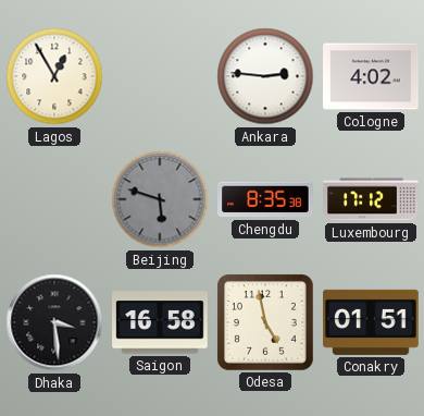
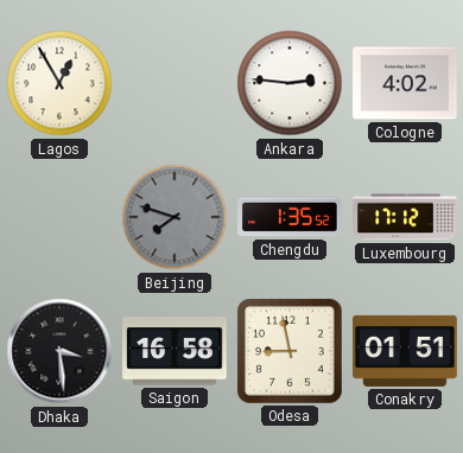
Beijing: 5:48 -> 7:48 (175, 217)
Chengdu: 8:35 -> 1:35 (291, 217)
Odesa: 4:58 -> 8:58 (290, 351)
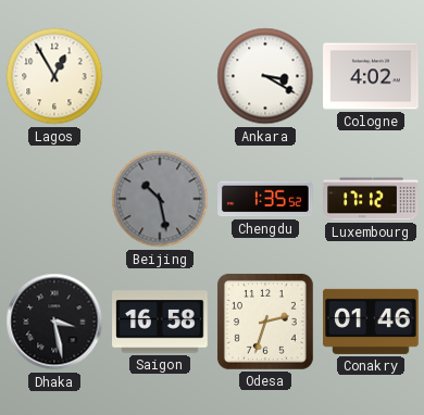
Ankara: 2:46 -> 3:20 (265, 76)
Beijing: 7:48 -> 10:28 (160, 199)
Dhaka: 3:29 -> 3:28 (54, 322)
Odesa: 8:58 -> 2:33 (265, 322)
Conakry: 01:51 -> 01:46 (371, 322)
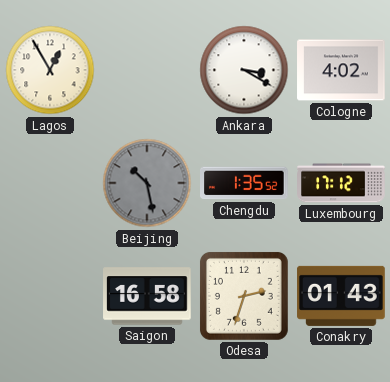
Dhaka: 3:28 -> none (54, 322)
Conakry: 01:46 -> 01:43 (341, 296)
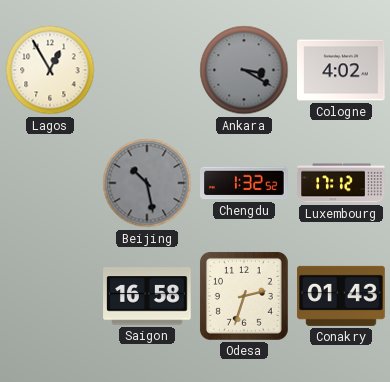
Ankara dial: white -> grey (244, 70)
Chengdu: 1:35 -> 1:32 (245, 183)
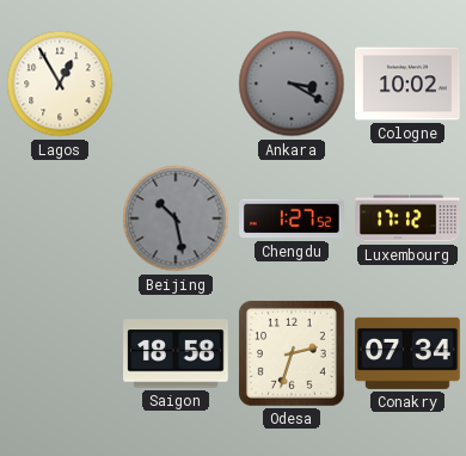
Cologne: 4:02 -> 10:02 (407, 84)
Chengdu: 1:32 -> 1:27 (293, 218)
Saigon: 16:58 -> 18:58 (176, 353)
Conakry: 01:43 -> 07:34 (407, 353)
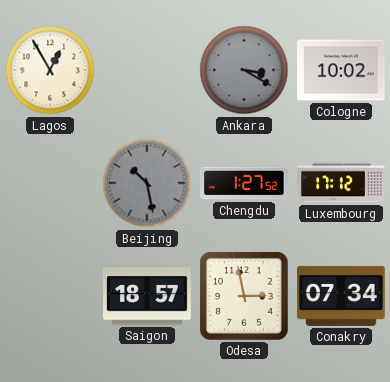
Saigon: 18:58 -> 18:57 (147, 296)
Odesa: 2:33 -> 2:58 (244, 296)
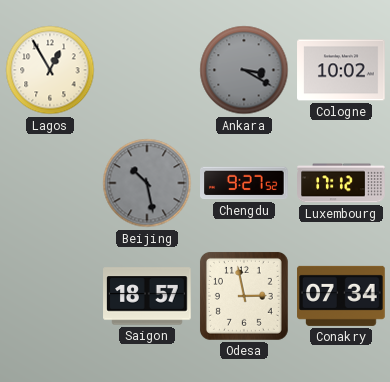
Chengdu: 1:27 -> 9:27 (245, 183)
